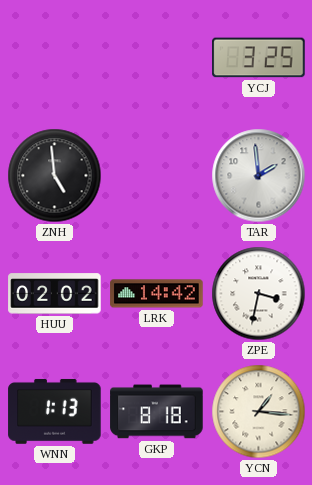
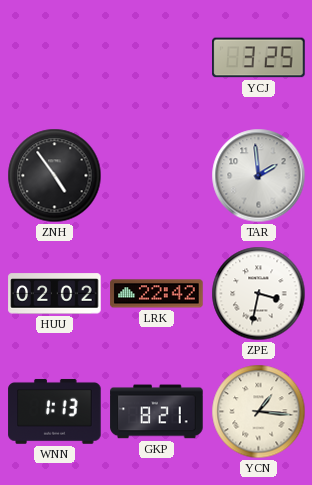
ZNH: 4:59 -> 4:54 (55, 176)
LRK: 14:42 -> 22:42 (157, 294)
GKP: 8:18 -> 8:21 (157, 412)
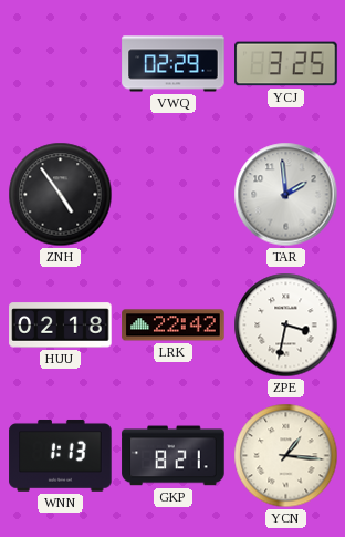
VWQ: none -> 02:29 (174, 64)
HUU: 02:02 -> 02:18 (61, 326)
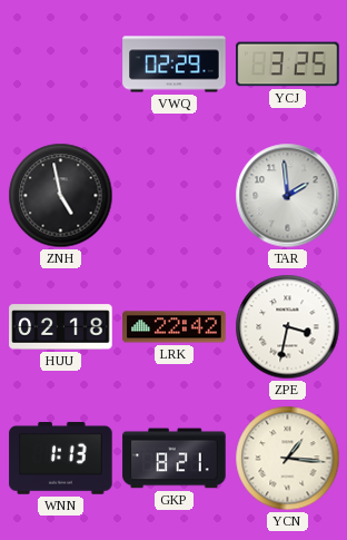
ZNH: 4:54 -> 4:58 (61, 196)
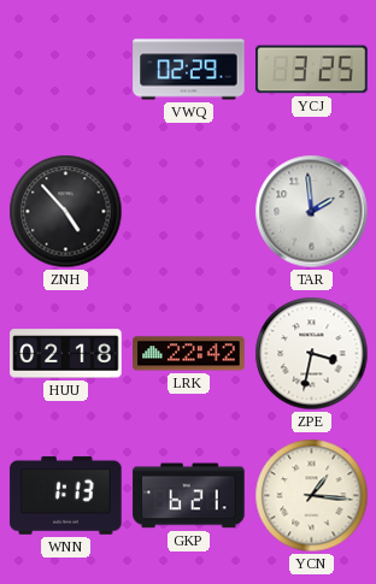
ZNH: 4:58 -> 4:53 (66, 212)
GKP: 8:21 -> 6:21 (189, 496)
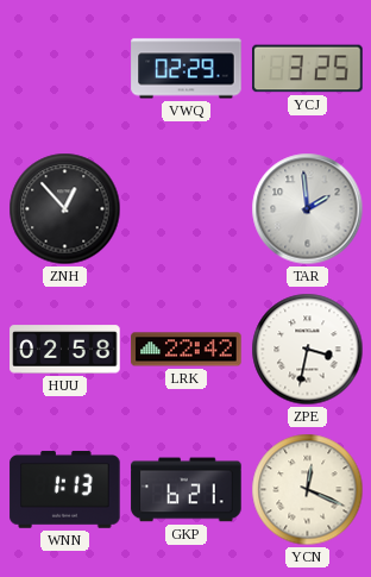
ZNH: 4:53 -> 12:53 (65, 209)
HUU: 02:18 -> 02:58 (65, 350)
YCN: 1:16 -> 12:19 (308, 490)
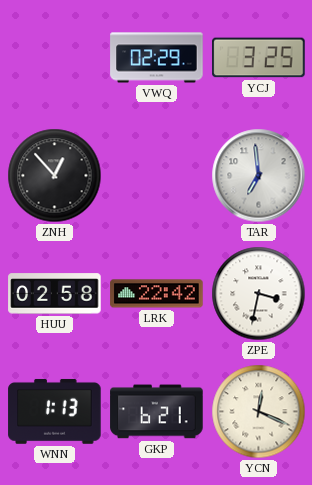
TAR: 1:59 -> 6:59 (259, 176)
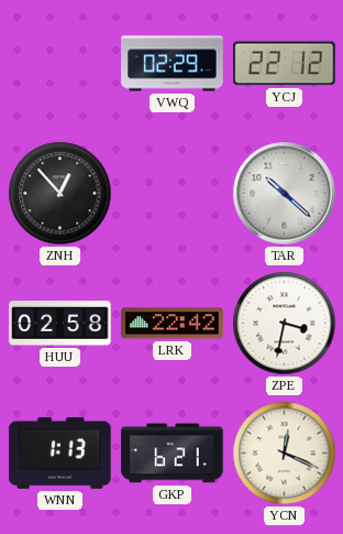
YCJ: 3:25 -> 22:12 (285, 64)
TAR: 6:59 -> 10:22 (285, 194)
